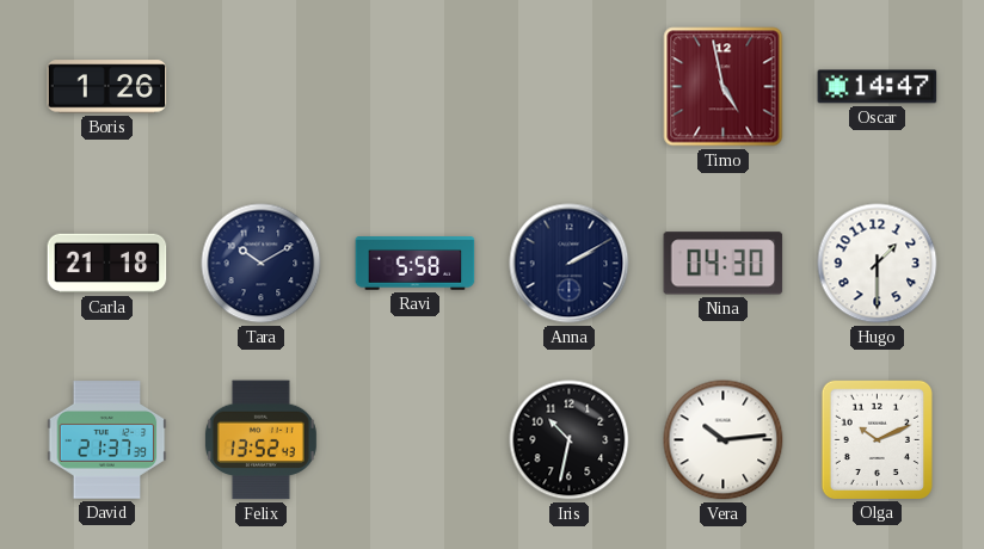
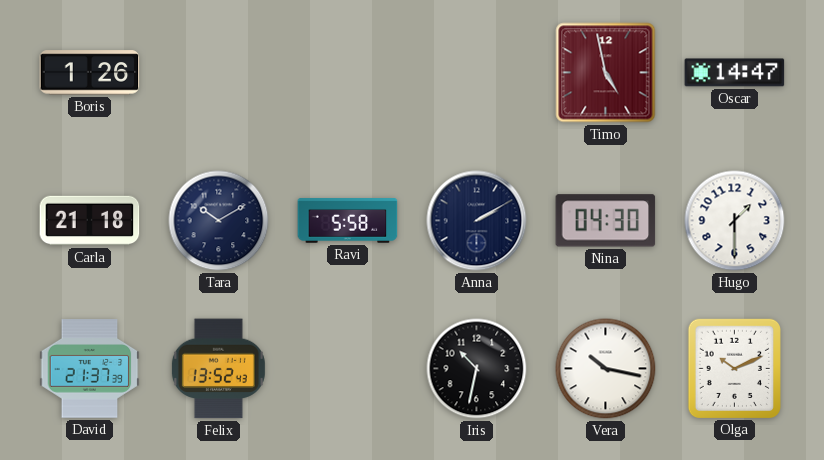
Vera: 10:14 -> 10:17 (606, 369)
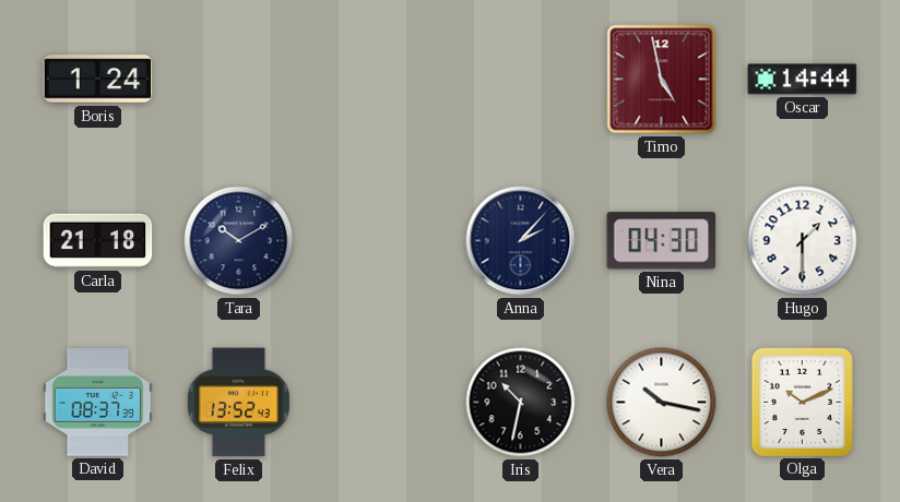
Boris: 1:26 -> 1:24 (98, 80)
Oscar: 14:47 -> 14:44 (803, 80)
Ravi: 5:58 -> none (348, 221)
Anna: 2:10 -> 2:07 (521, 241)
David: 21:37 -> 08:37 (98, 403)
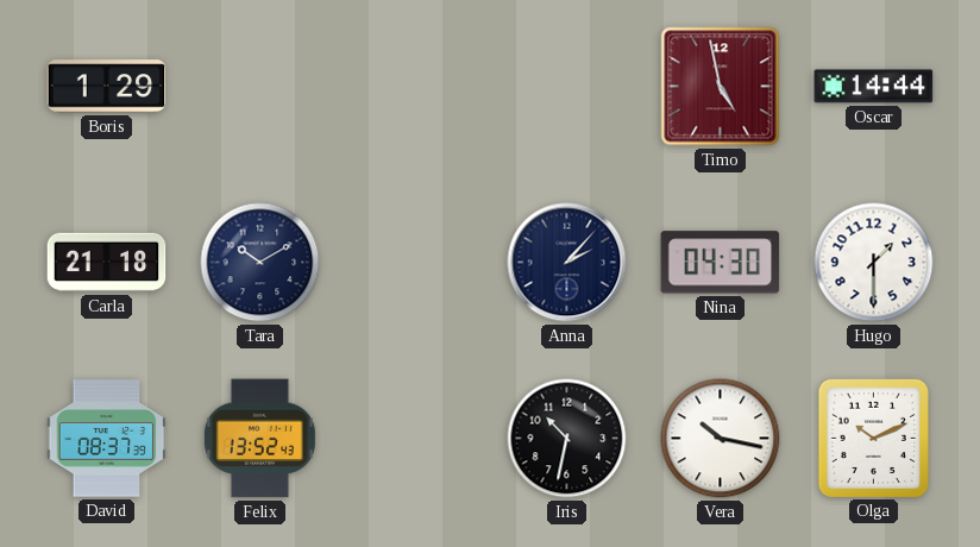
Boris: 1:24 -> 1:29 (107, 87)
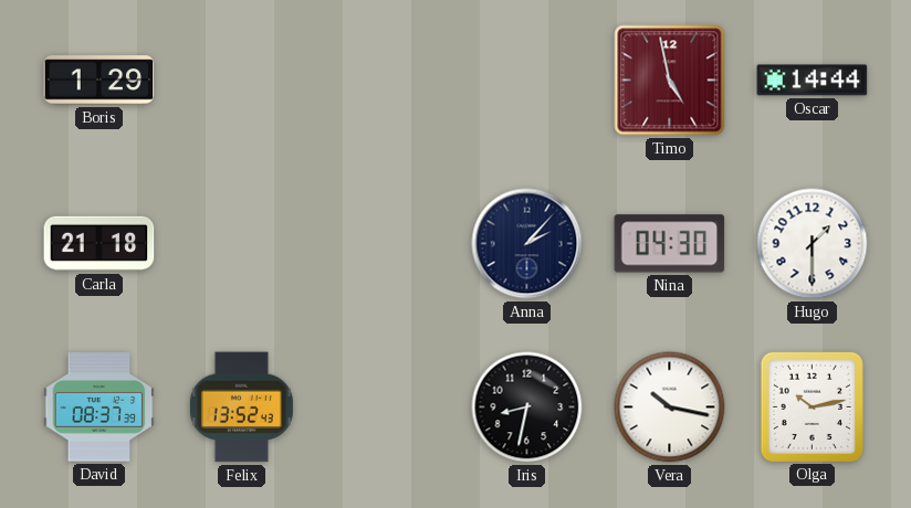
Tara: 10:10 -> none (260, 263)
Iris: 10:32 -> 8:32 (527, 408)
Olga: 10:11 -> 10:13 (811, 406)
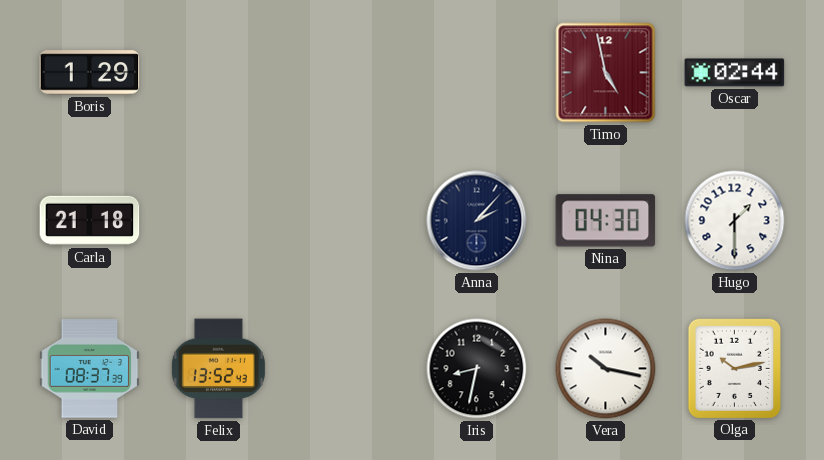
Oscar: 14:44 -> 02:44 (735, 73)
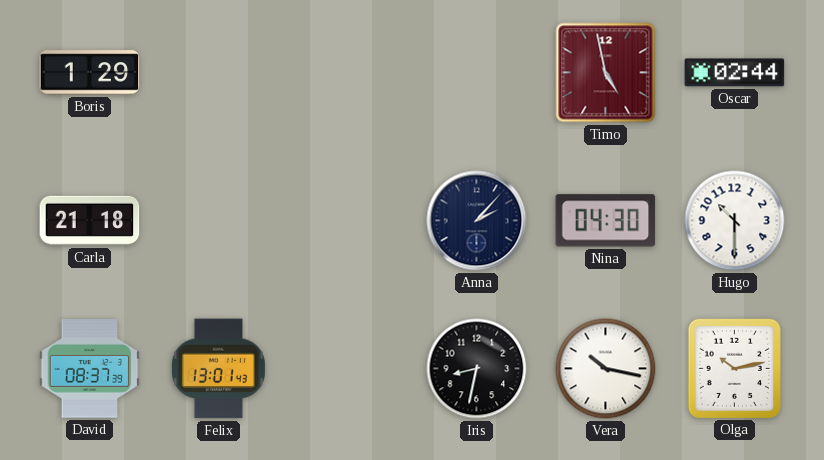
Hugo: 1:30 -> 10:30 (735, 221)
Felix: 13:52 -> 13:01 (218, 369)
